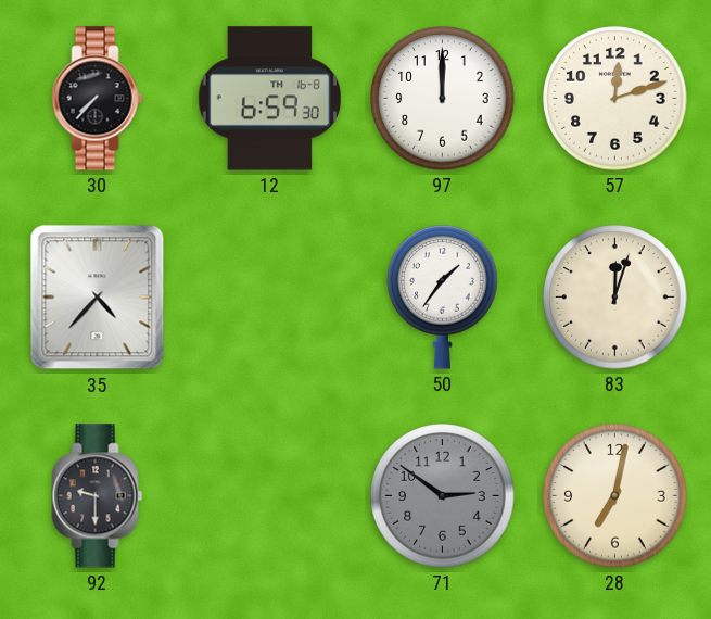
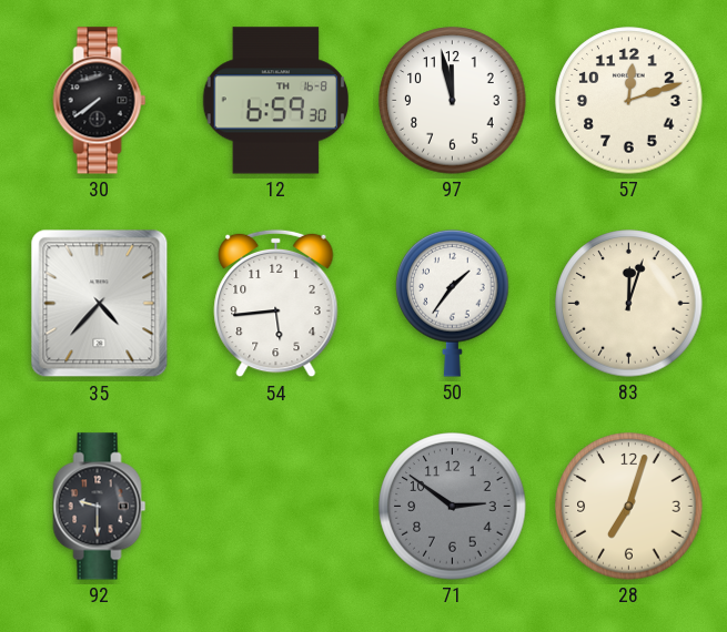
30: 7:37 -> 7:39 (100, 101)
97: 12:00 -> 11:58 (453, 101)
54: none -> 5:44 (276, 304)
28: 7:02 -> 7:03 (629, 507)
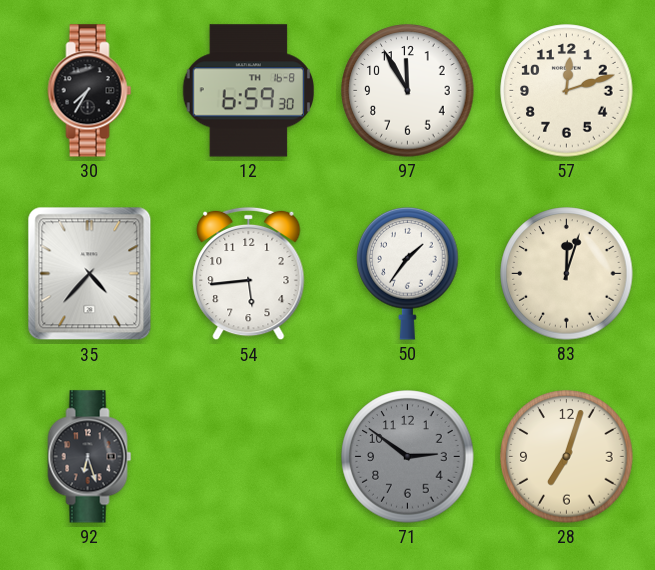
30: 7:39 -> 7:35 (90, 91)
97: 11:58 -> 11:55 (408, 91)
92: 9:30 -> 6:27 (90, 457)
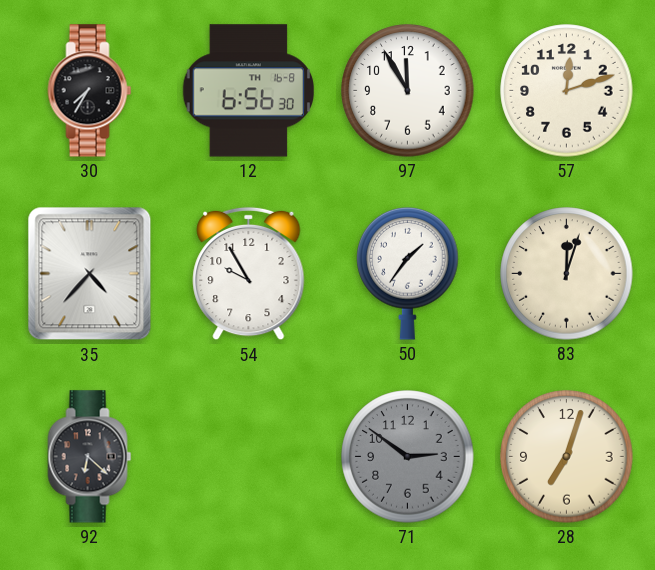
12: 6:59 -> 6:56 (248, 91)
54: 5:44 -> 9:55 (249, 274)
92: 6:27 -> 6:22 (90, 457)
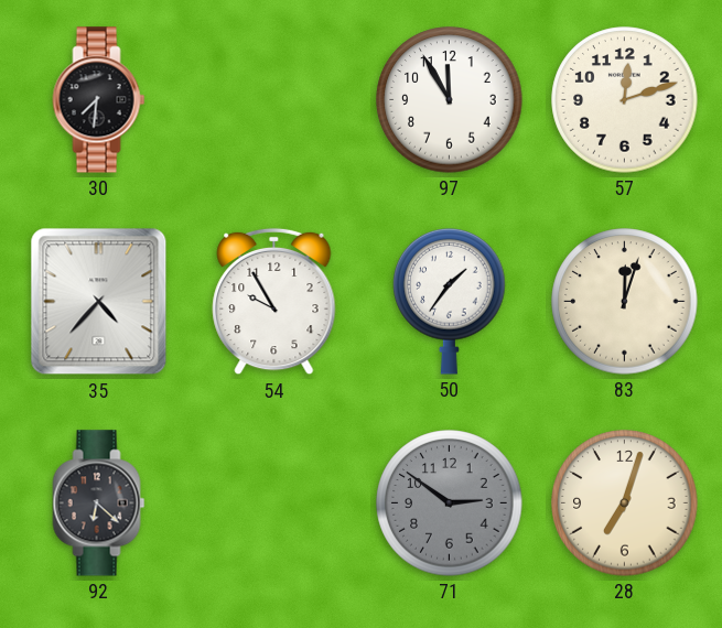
30: 7:35 -> 7:31 (99, 100)
12: 6:56 -> none (248, 91)
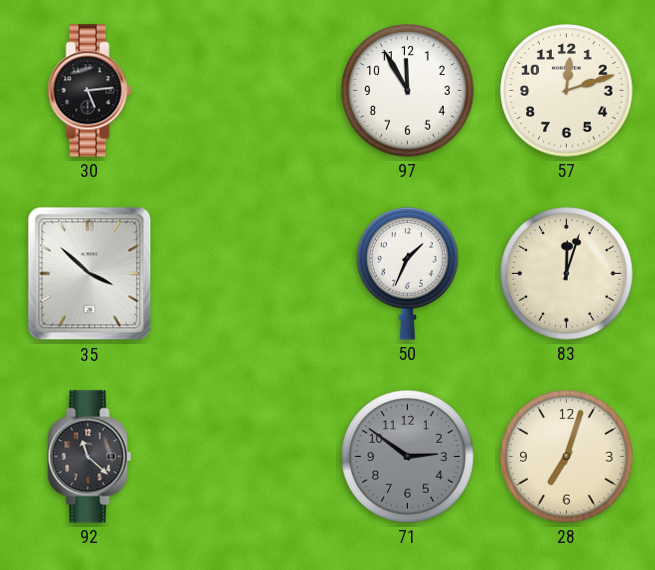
30: 7:31 -> 5:14 (90, 91)
35: 4:37 -> 3:52 (90, 274)
54: 9:55 -> none (274, 302)
50: 1:36 -> 1:34 (408, 273)
92: 6:22 -> 11:22 (90, 457)
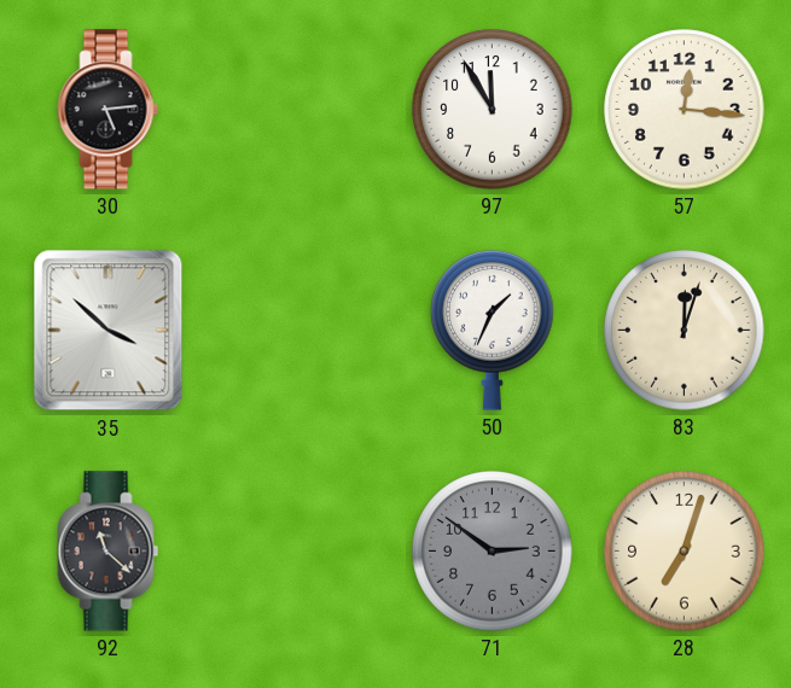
57: 12:12 -> 12:16 (685, 110)
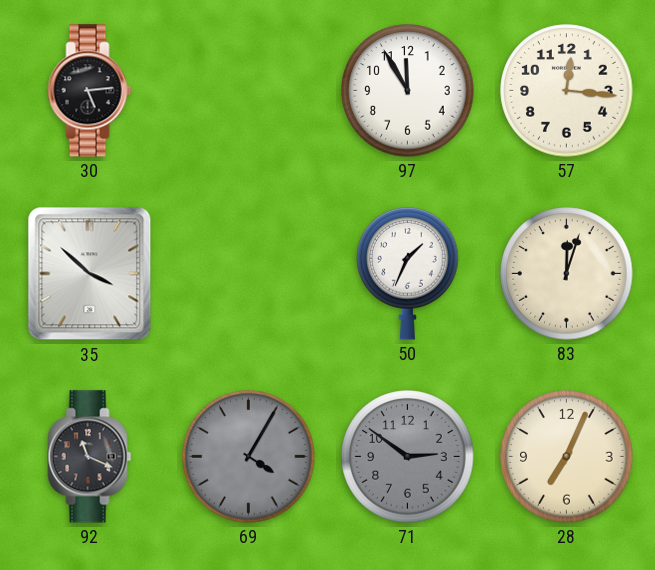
92: 11:22 -> 11:19 (90, 457)
69: none -> 4:05 (249, 457)
28: 7:03 -> 7:04 (567, 457)
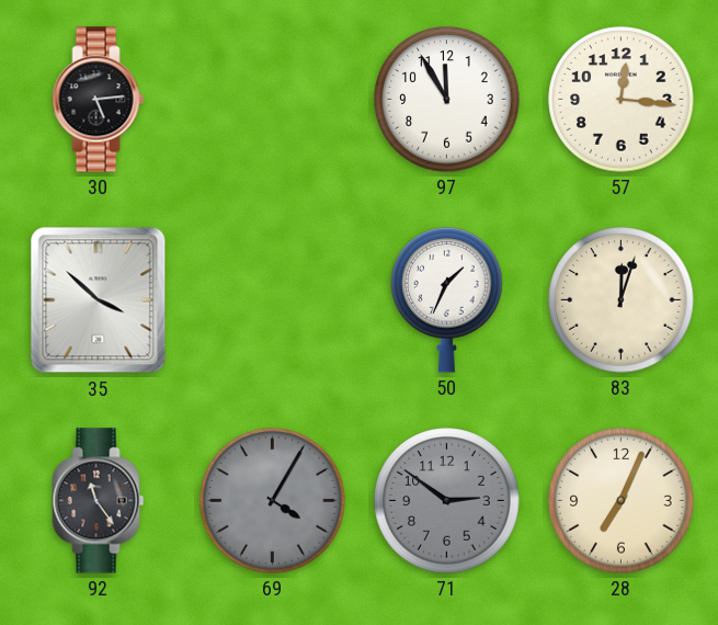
92: 11:19 -> 11:24 (99, 501)
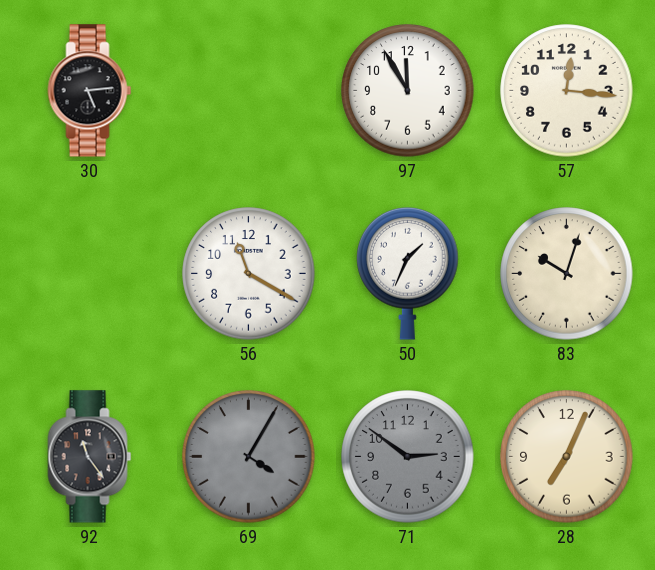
35: 3:52 -> none (99, 300)
56: none -> 11:20 (249, 274)
83: 12:03 -> 10:03 (567, 274)
